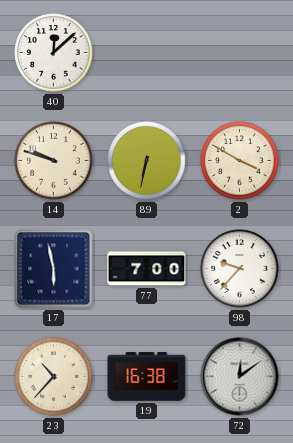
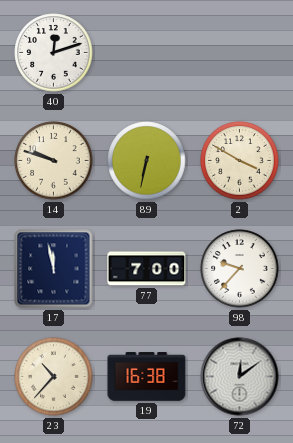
40: 12:08 -> 12:12 (54, 53)
17: 5:58 -> 11:58 (54, 269)
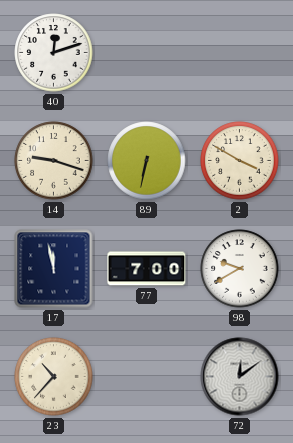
14: 9:48 -> 9:18 (54, 161)
98: 9:37 -> 9:40 (240, 269)
19: 16:38 -> none (147, 377)
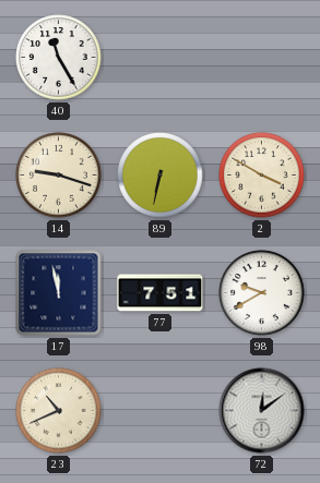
40: 12:12 -> 11:25 (59, 58)
77: 7:00 -> 7:51 (161, 293)
23: 10:37 -> 10:41 (59, 411)
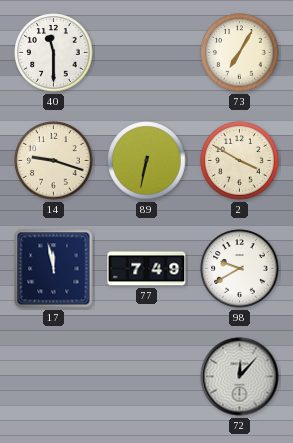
40: 11:25 -> 11:30 (54, 53)
73: none -> 7:05 (240, 53)
77: 7:51 -> 7:49 (147, 269)
23: 10:41 -> none (59, 411)
72: 12:09 -> 12:07 (240, 377)
